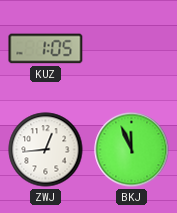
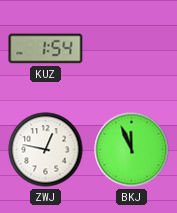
KUZ: 1:05 -> 1:54 (46, 49)
ZWJ: 12:44 -> 12:47 (46, 150)
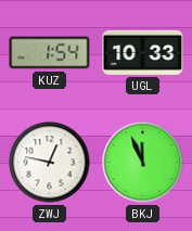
UGL: none -> 10:33 (143, 52)
